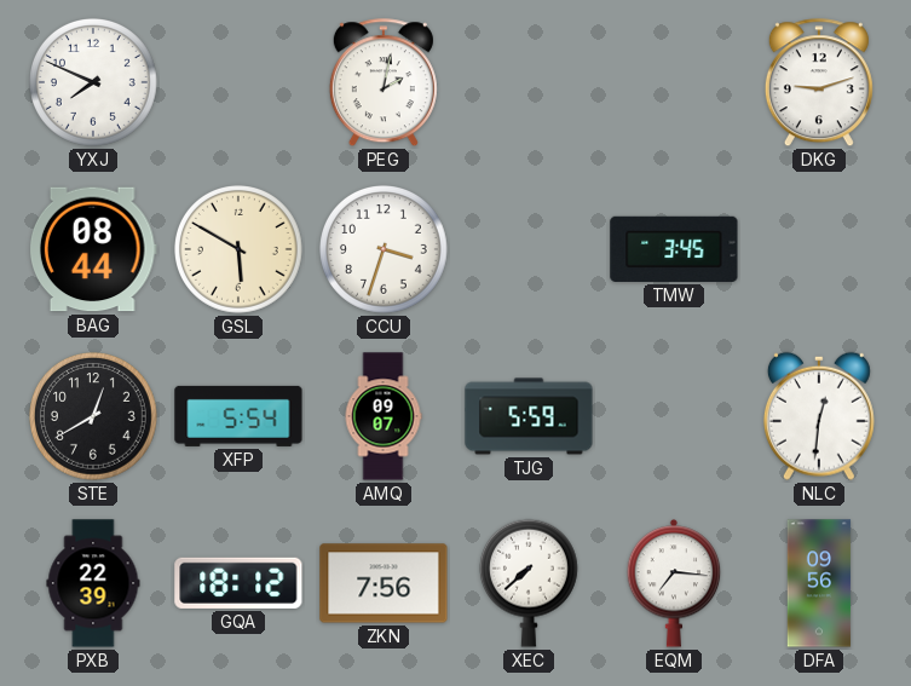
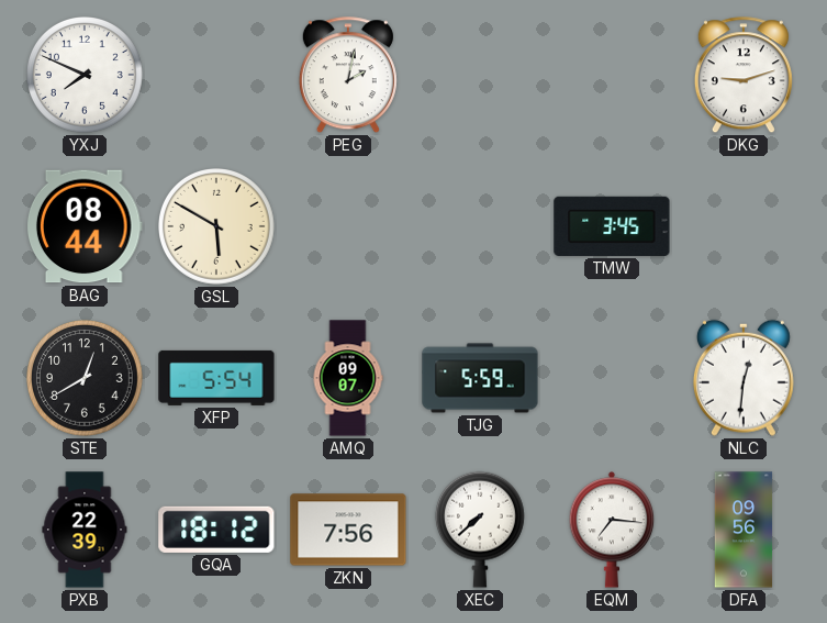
CCU: 3:33 -> none (385, 250)
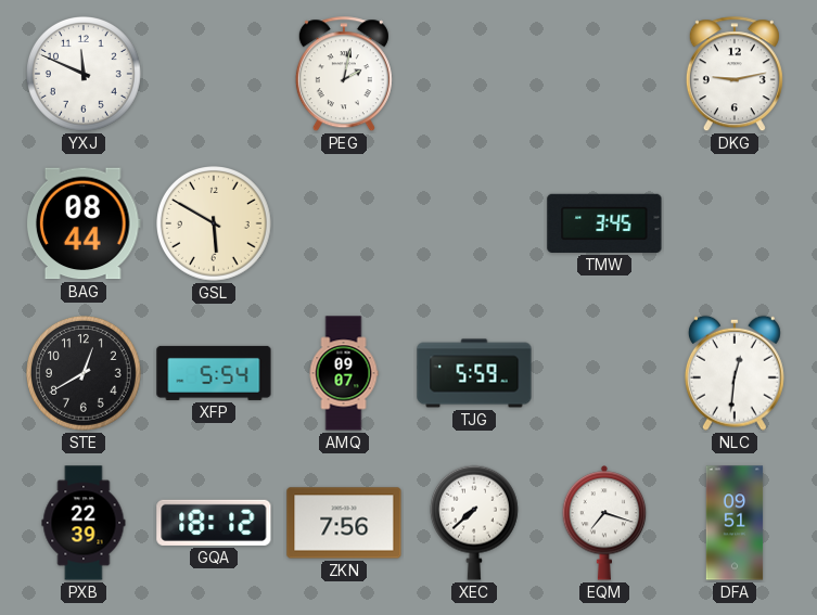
YXJ: 7:49 -> 11:49 (85, 75)
DKG: 9:12 -> 9:13 (735, 75)
EQM: 7:16 -> 7:18 (604, 523)
DFA: 09:56 -> 09:51 (735, 523)
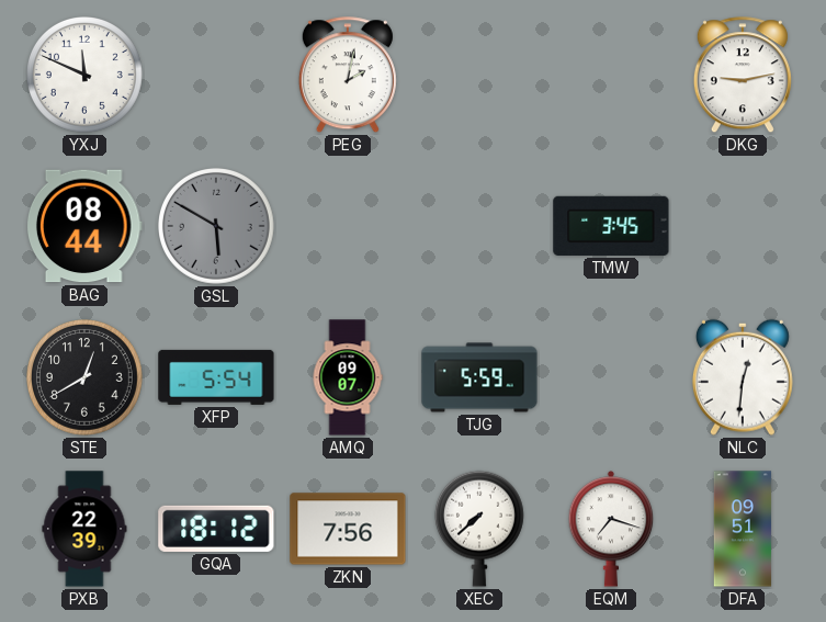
GSL dial: cream -> grey (217, 227)
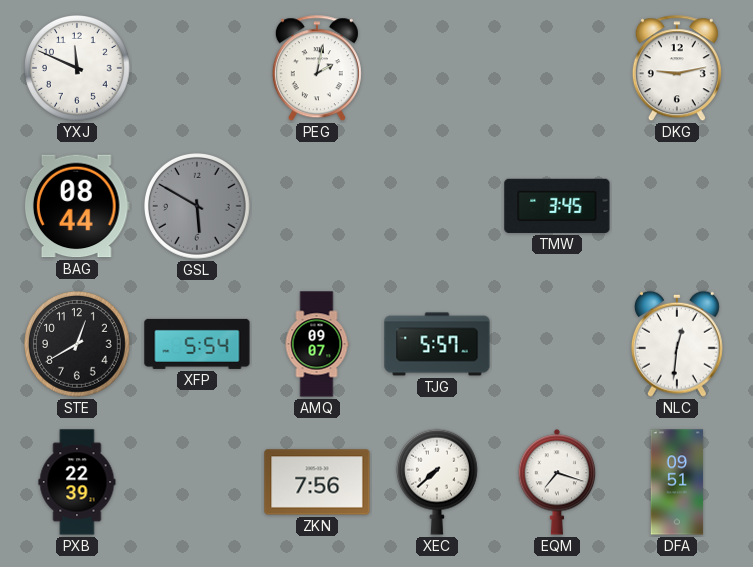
TJG: 5:59 -> 5:57 (437, 344)
GQA: 18:12 -> none (216, 529)
